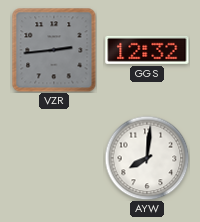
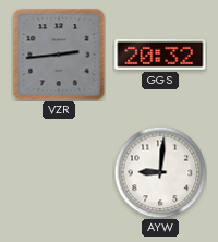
GGS: 12:32 -> 20:32 (160, 55)
AYW: 8:01 -> 9:01 (160, 172)
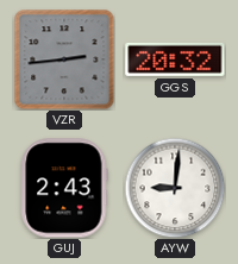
GUJ: none -> 2:43 (64, 188)
